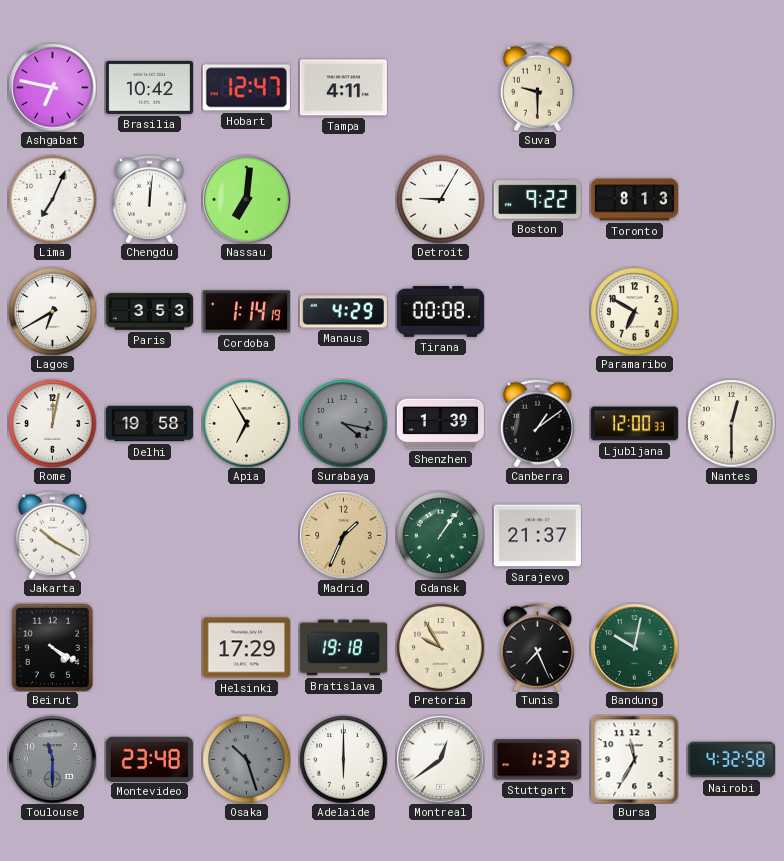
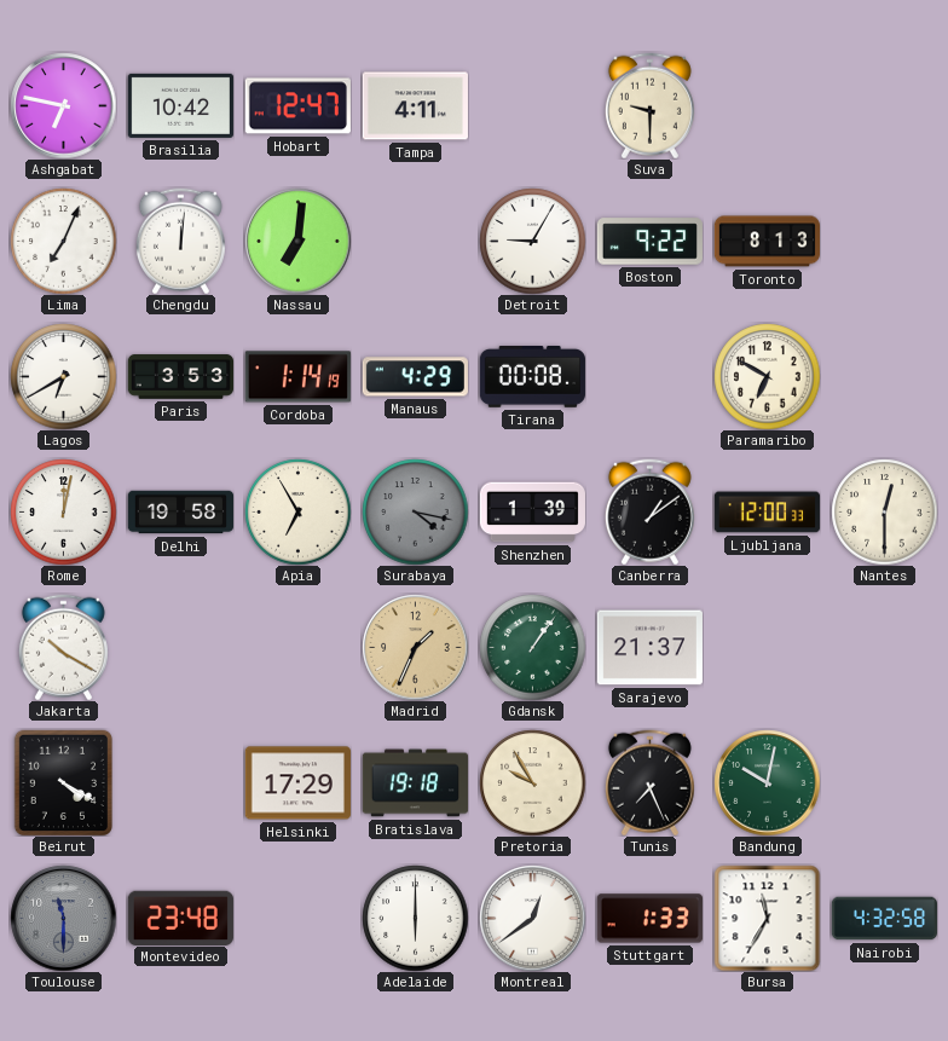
Osaka: 10:27 -> none (246, 759)
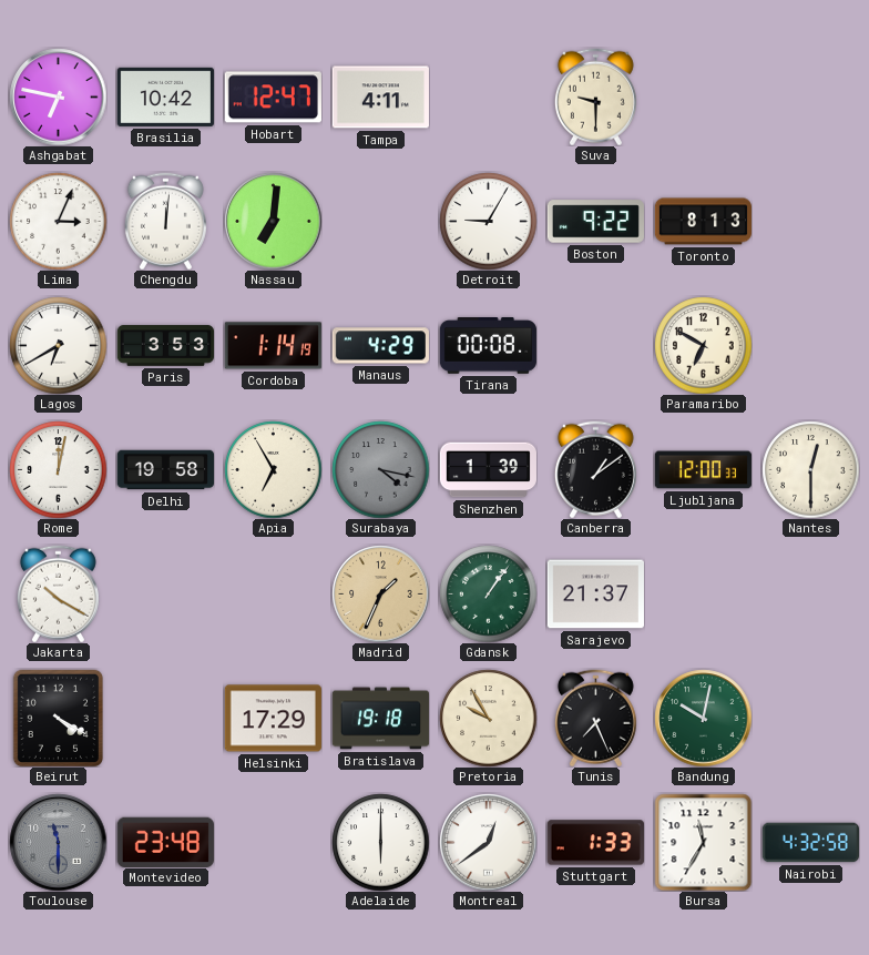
Lima: 7:04 -> 3:04 (58, 221)
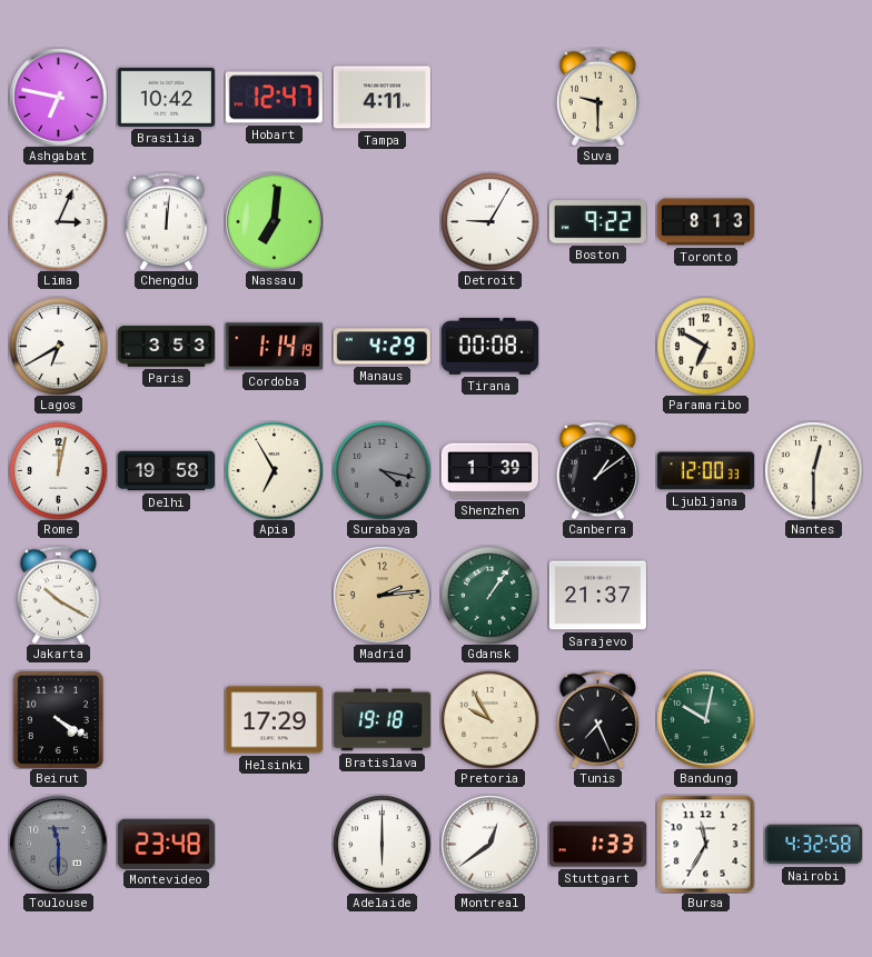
Madrid: 1:34 -> 2:14 (381, 595)
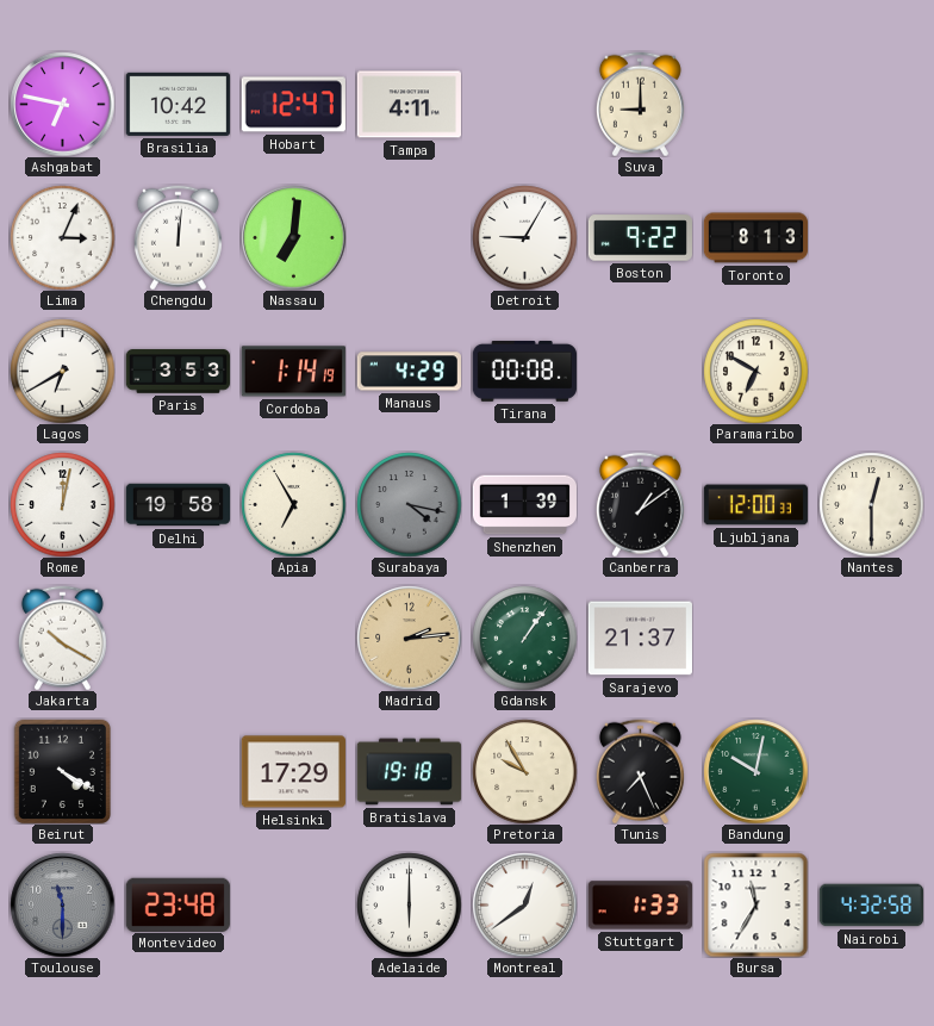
Suva: 9:30 -> 9:00 (640, 104)
